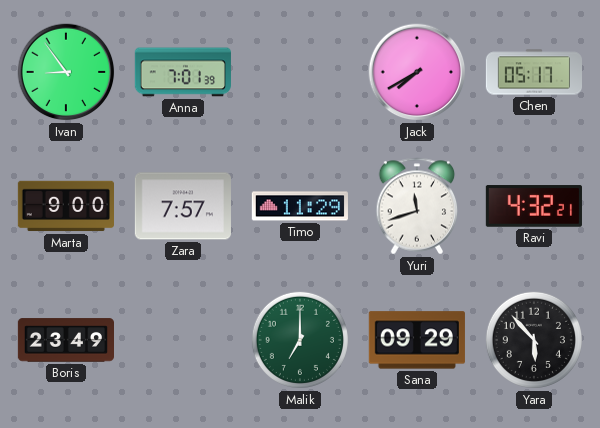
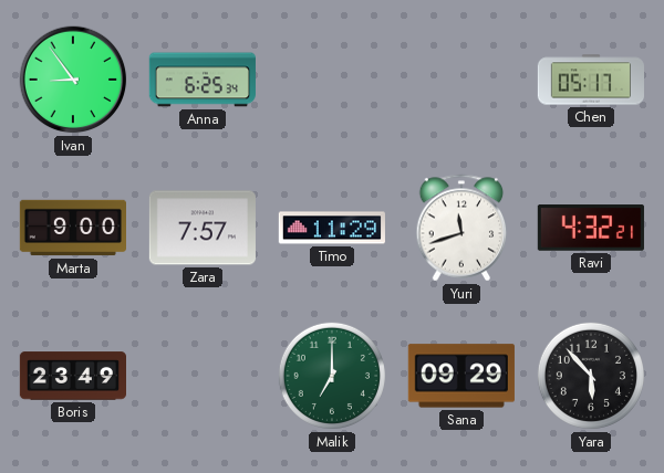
Anna: 7:01 -> 6:25 (203, 80)
Jack: 7:40 -> none (417, 72)
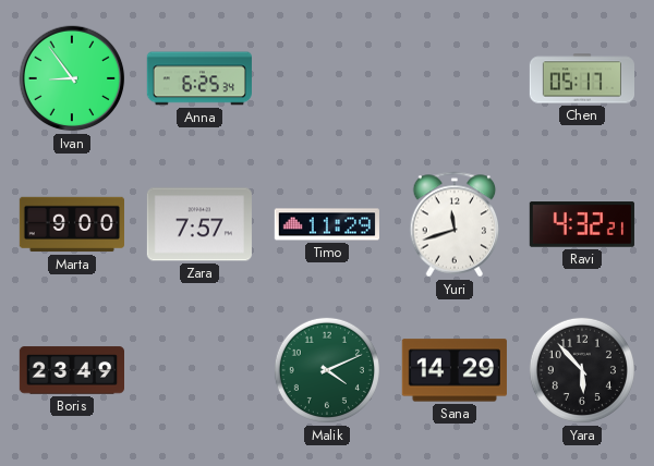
Malik: 7:00 -> 4:11 (327, 370)
Sana: 09:29 -> 14:29 (455, 370)
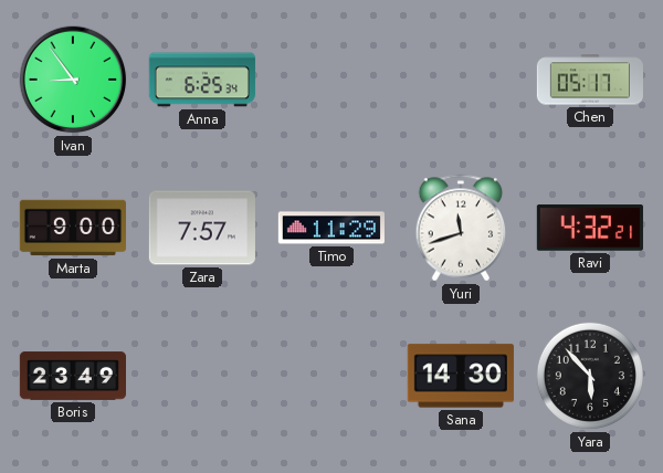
Malik: 4:11 -> none (327, 370)
Sana: 14:29 -> 14:30 (461, 376)
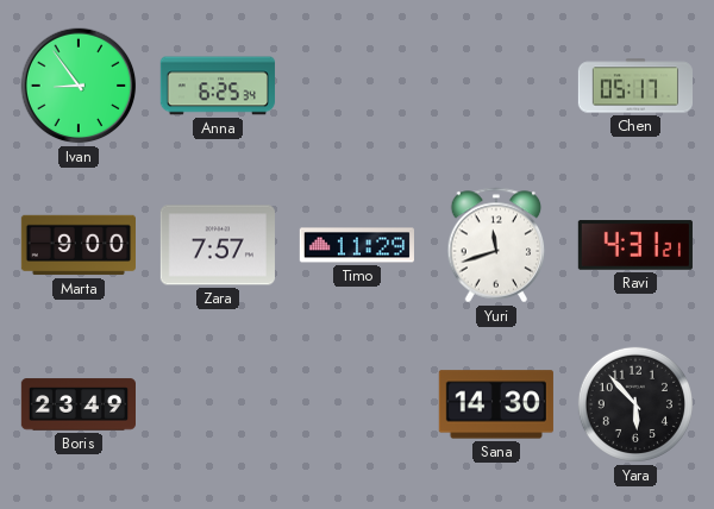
Ravi: 4:32 -> 4:31 (635, 245)
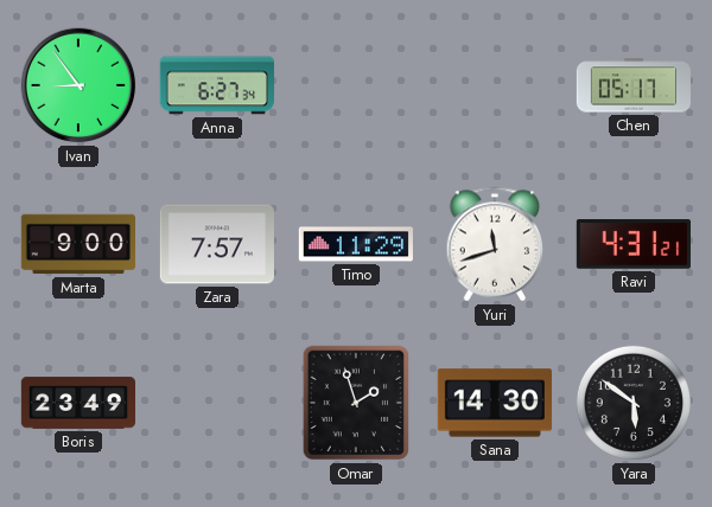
Anna: 6:25 -> 6:27 (217, 85)
Omar: none -> 1:57 (356, 403)
Yara: 5:53 -> 5:51 (634, 403)
